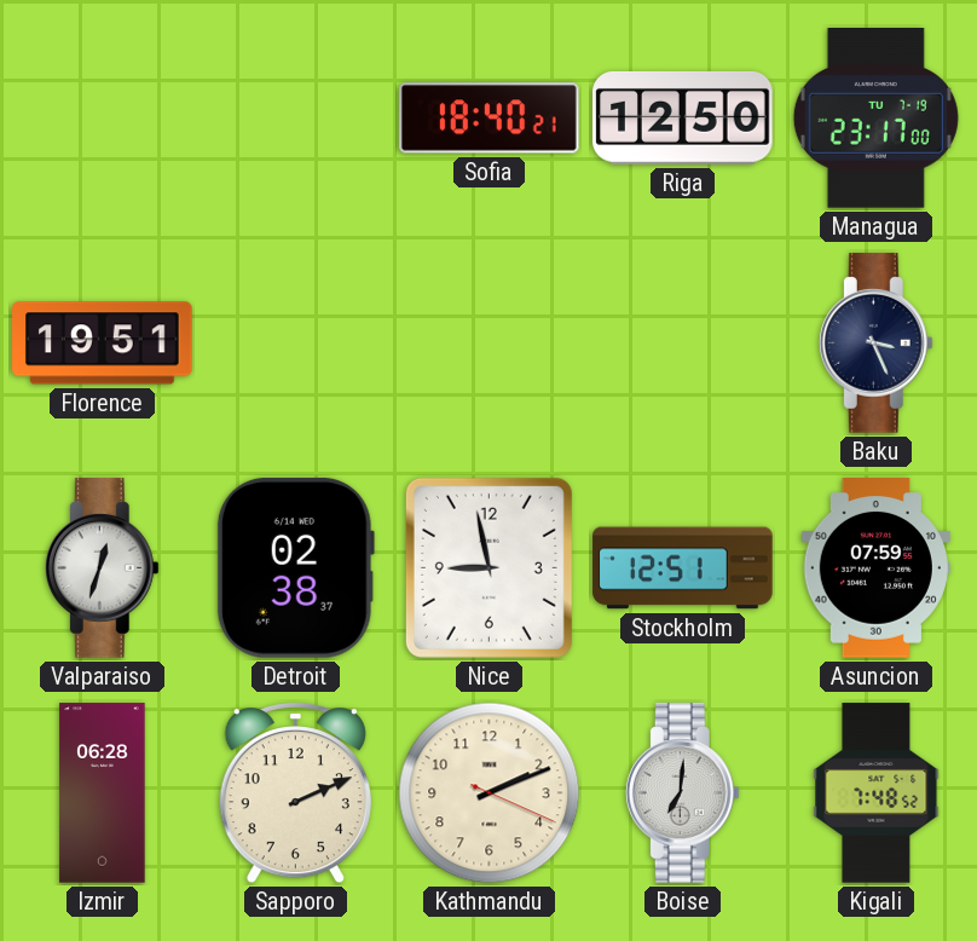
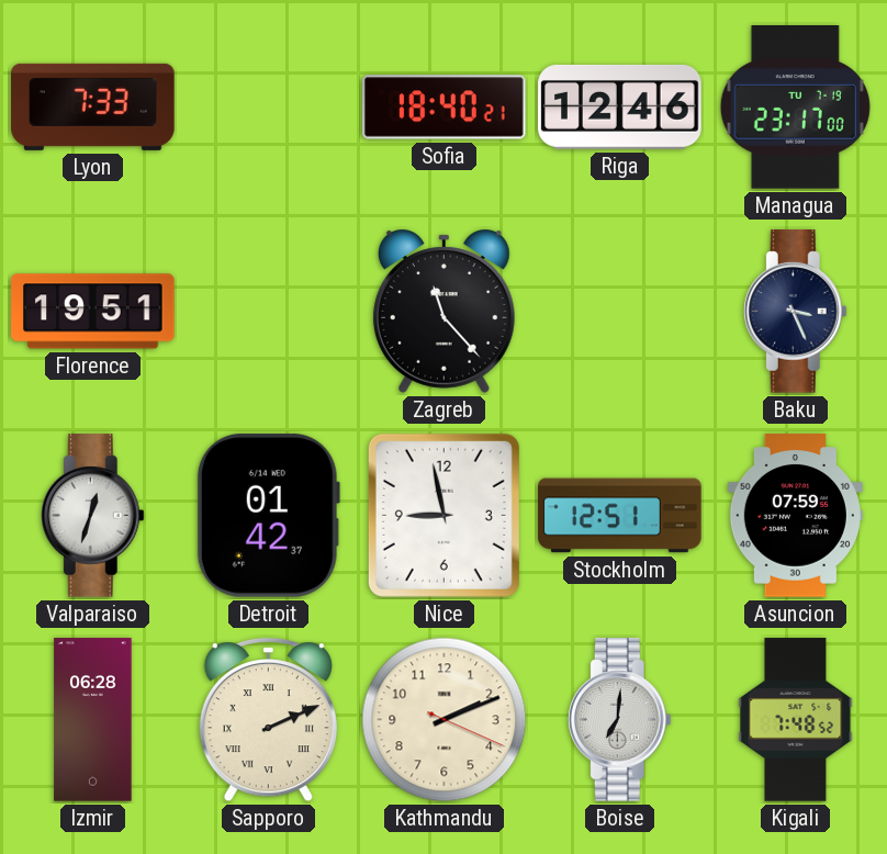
Lyon: none -> 7:33 (93, 106)
Riga: 12:50 -> 12:46 (620, 108)
Zagreb: none -> 11:23 (443, 311)
Detroit: 02:38 -> 01:42 (268, 515)
Sapporo numerals: Arabic -> Roman (268, 720)
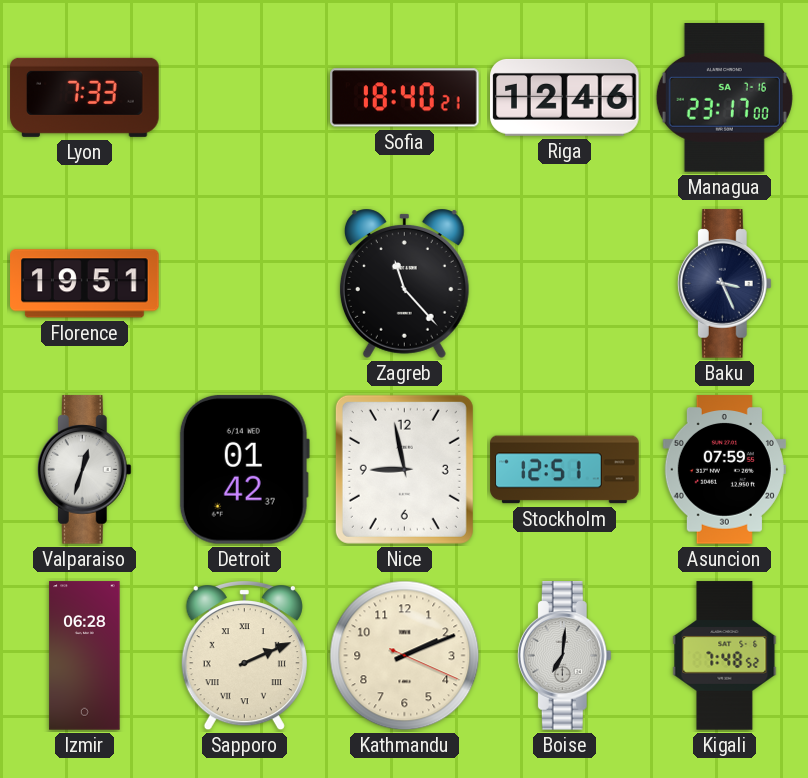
Managua date: TU 7-19 -> SA 7-16 (724, 98)
